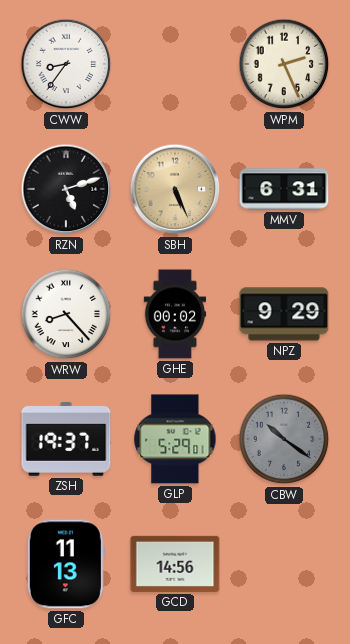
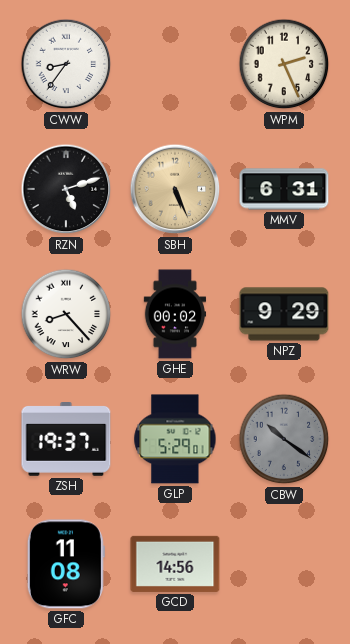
GFC: 11:13 -> 11:08 (66, 564)
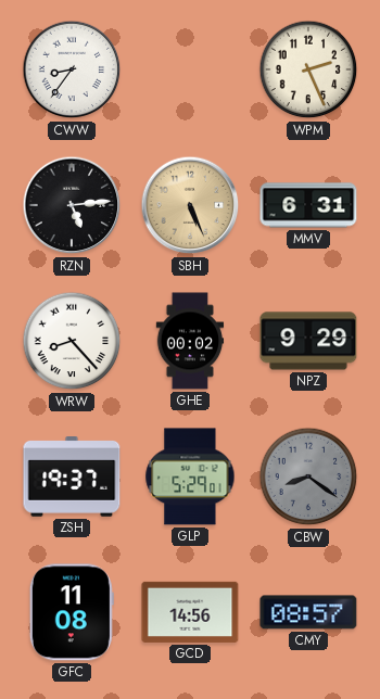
RZN: 5:12 -> 5:14 (72, 205)
CBW: 10:21 -> 8:21 (308, 476)
CMY: none -> 08:57 (308, 612)
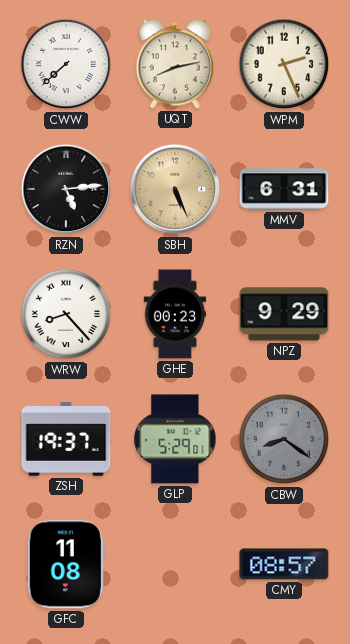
CWW: 8:36 -> 7:38 (66, 64)
UQT: none -> 8:13 (174, 64)
GHE: 00:02 -> 00:23 (175, 314)
GCD: 14:56 -> none (190, 612)
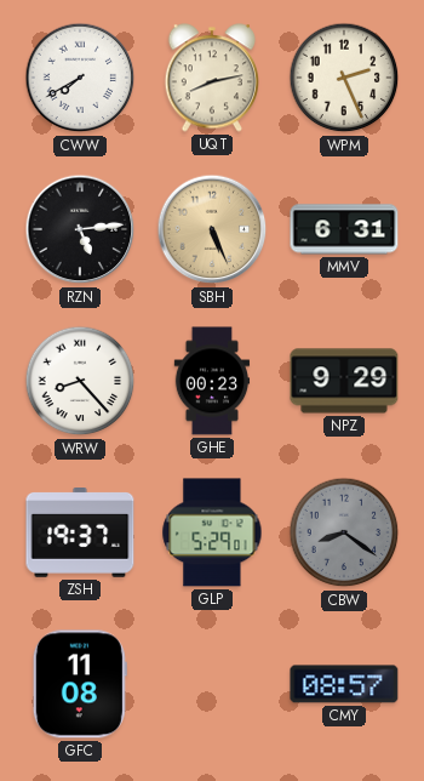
CWW: 7:38 -> 7:40 (80, 78)
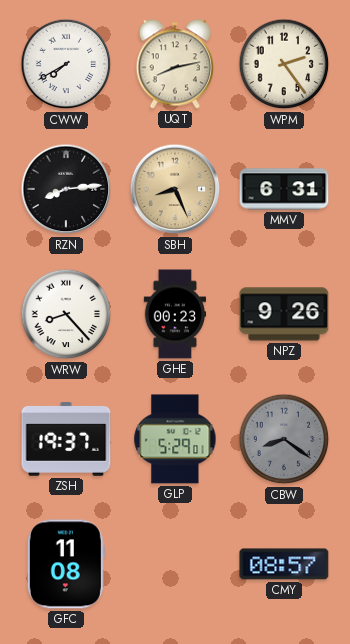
WPM: 2:26 -> 2:24 (284, 64)
RZN: 5:14 -> 8:14 (66, 189)
SBH: 5:26 -> 8:26 (175, 189)
NPZ: 9:29 -> 9:26 (284, 314)
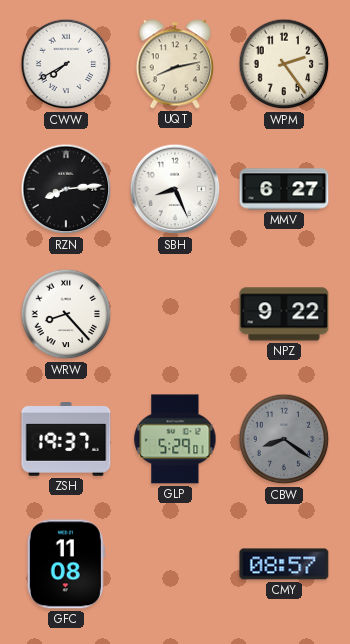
SBH dial: champagne -> white (175, 189)
MMV: 6:31 -> 6:27 (284, 189)
GHE: 00:23 -> none (175, 314)
NPZ: 9:26 -> 9:22 (284, 314)
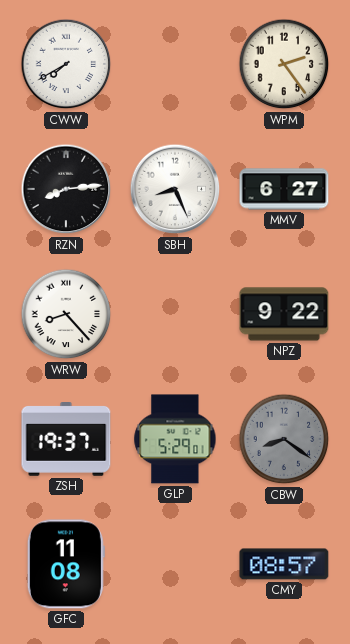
UQT: 8:13 -> none (174, 64)
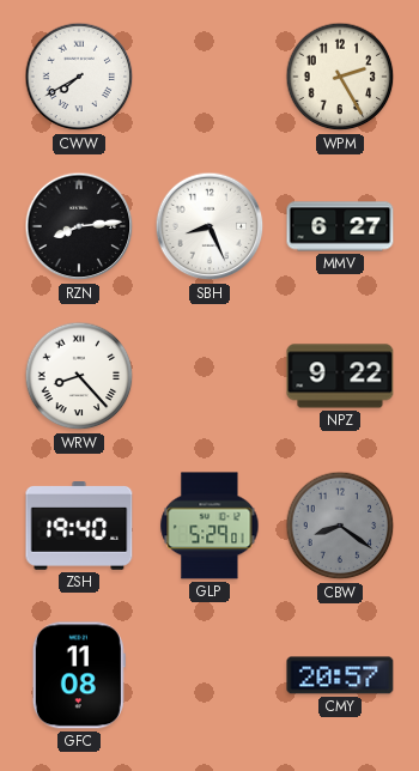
WPM: 2:24 -> 2:25 (340, 77)
ZSH: 19:37 -> 19:40 (79, 527)
CMY: 08:57 -> 20:57 (340, 675)
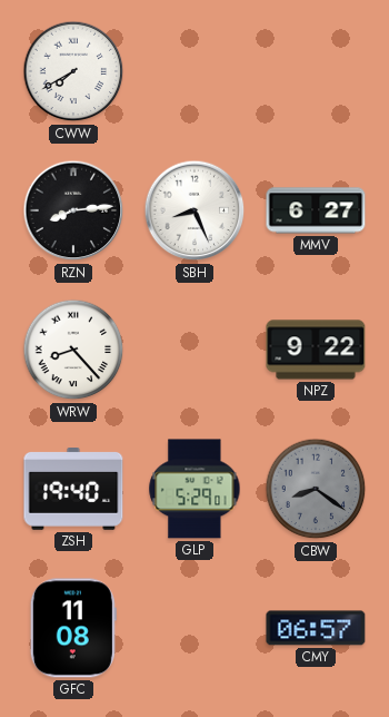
WPM: 2:25 -> none (340, 77)
CMY: 20:57 -> 06:57 (316, 628)
